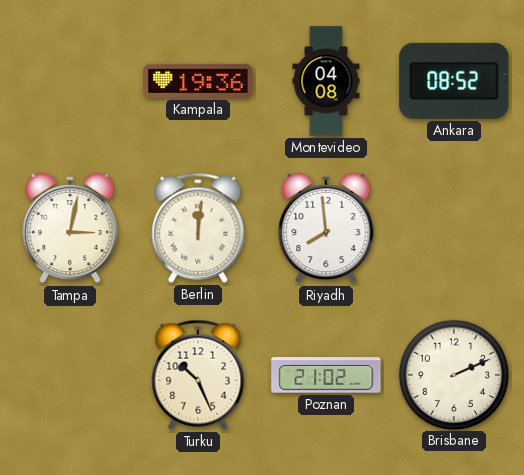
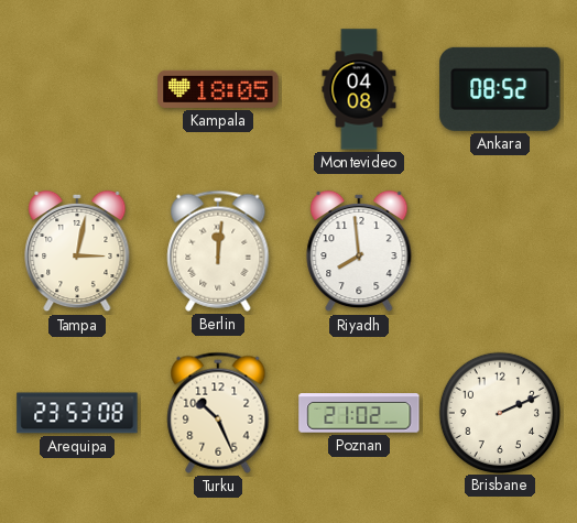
Kampala: 19:36 -> 18:05 (218, 89)
Arequipa: none -> 23:53 (77, 413)
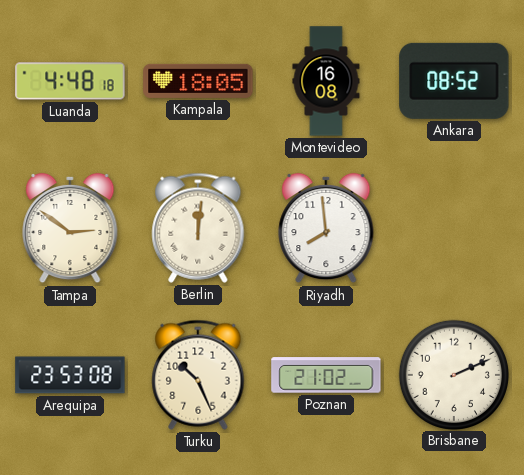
Luanda: none -> 4:48 (70, 81)
Montevideo: 04:08 -> 16:08 (326, 81)
Tampa: 3:02 -> 2:51 (70, 228)
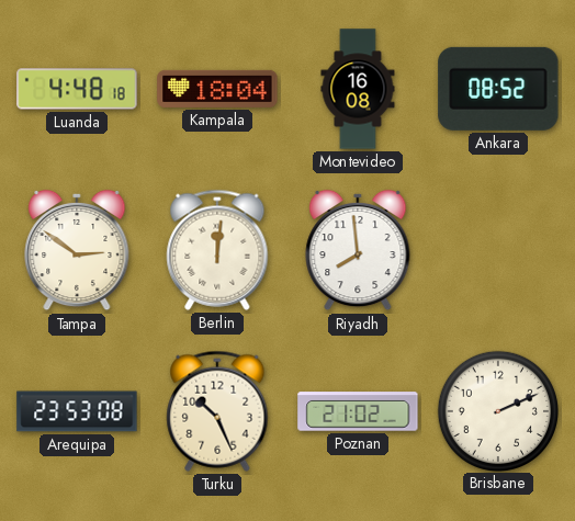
Kampala: 18:05 -> 18:04 (217, 89)
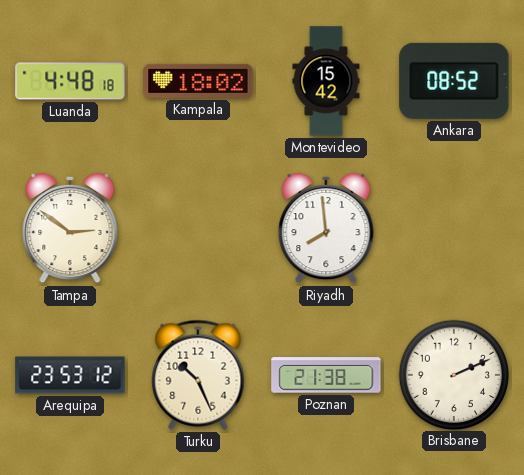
Kampala: 18:04 -> 18:02 (198, 81)
Montevideo: 16:08 -> 15:42 (326, 81)
Berlin: 12:01 -> none (217, 250)
Arequipa: 23:53:08 -> 23:53:12 (70, 375)
Poznan: 21:02 -> 21:38 (326, 375)
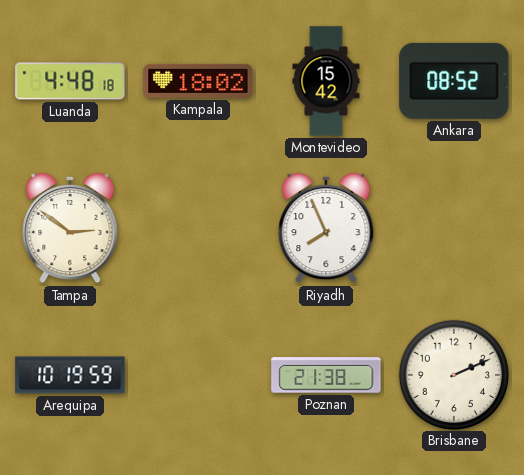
Riyadh: 7:59 -> 7:56 (326, 228)
Arequipa: 23:53 -> 10:19 (70, 375)
Turku: 10:26 -> none (198, 375)
